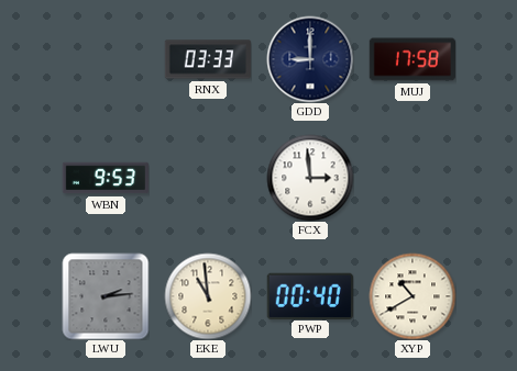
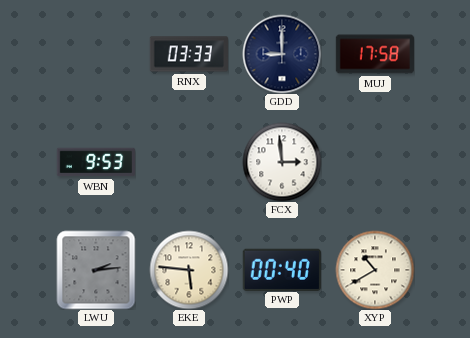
EKE: 10:59 -> 5:46 (189, 270)
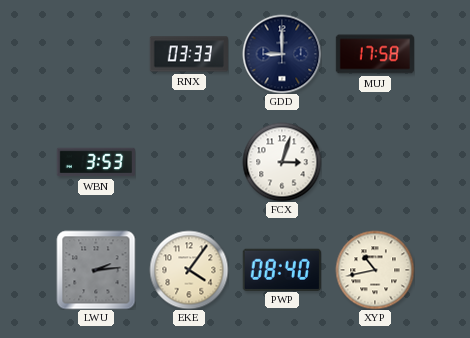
WBN: 9:53 -> 3:53 (95, 162)
FCX: 2:59 -> 3:03 (282, 162)
EKE: 5:46 -> 4:06 (189, 270)
PWP: 00:40 -> 08:40 (282, 269)
XYP: 10:40 -> 10:43 (375, 270)
